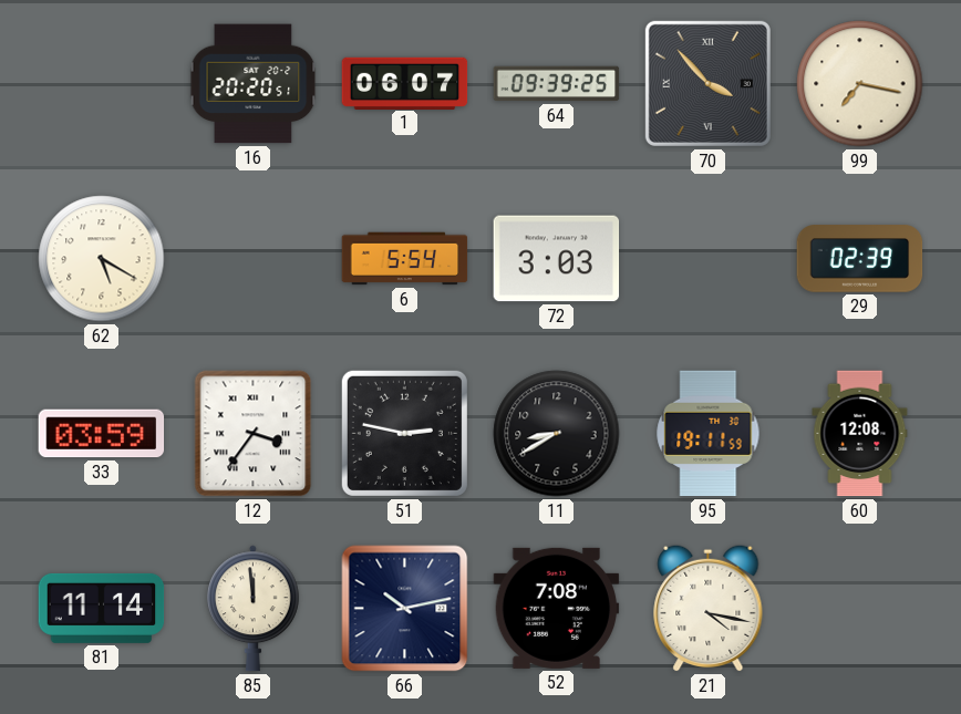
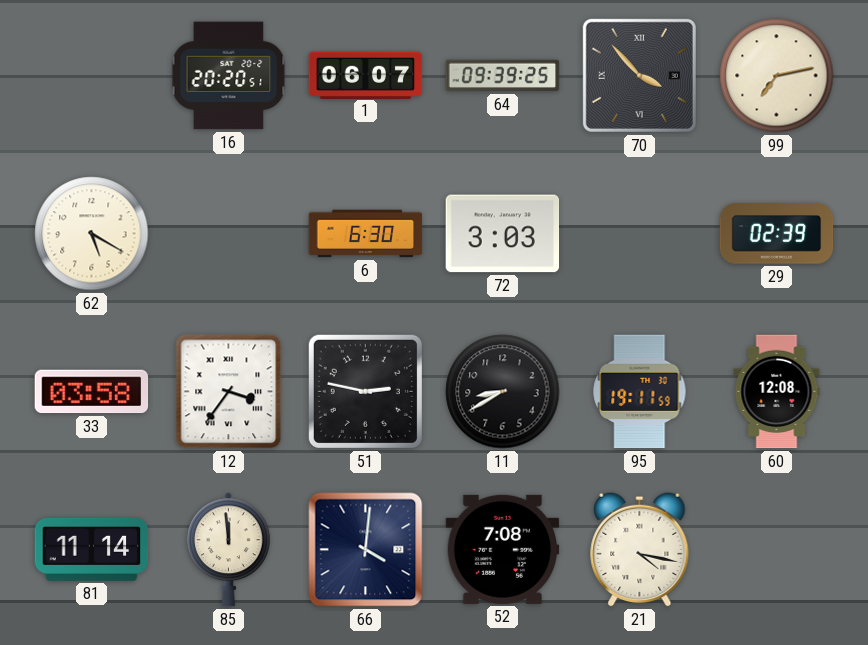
99: 7:17 -> 7:13 (777, 76)
6: 5:54 -> 6:30 (366, 234)
33: 03:59 -> 03:58 (92, 392)
66: 10:13 -> 4:01 (366, 550)
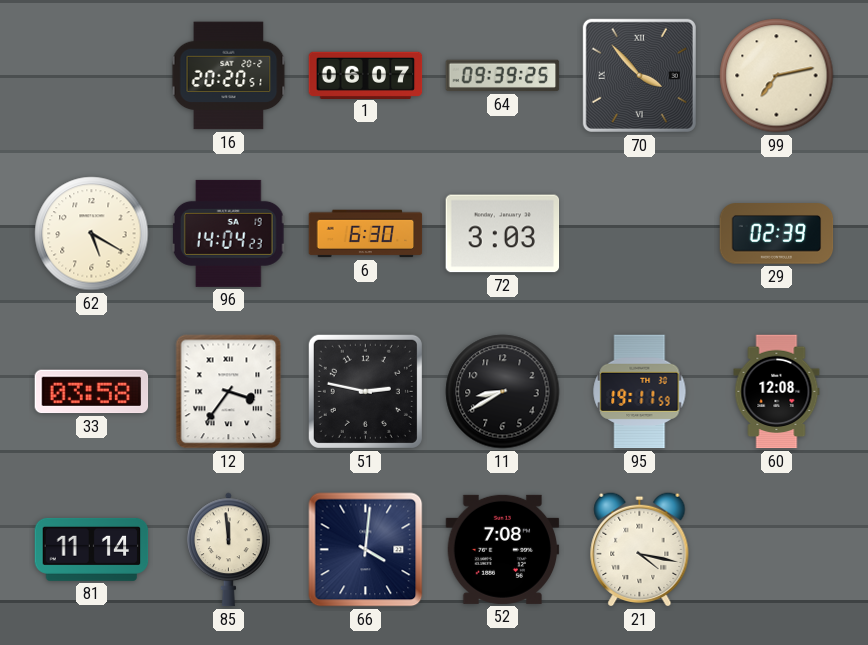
96: none -> 14:04 (228, 233)
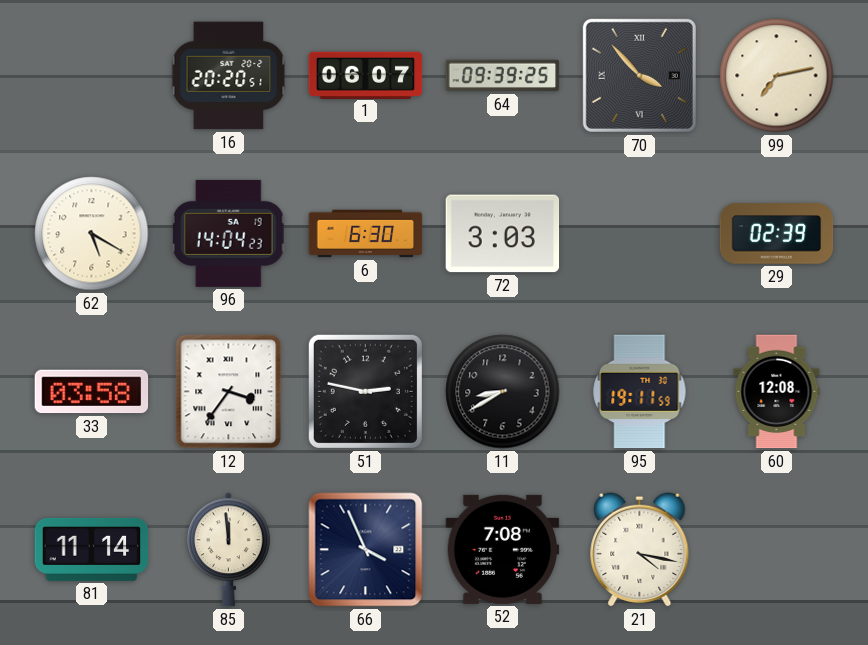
66: 4:01 -> 3:56 (366, 550)
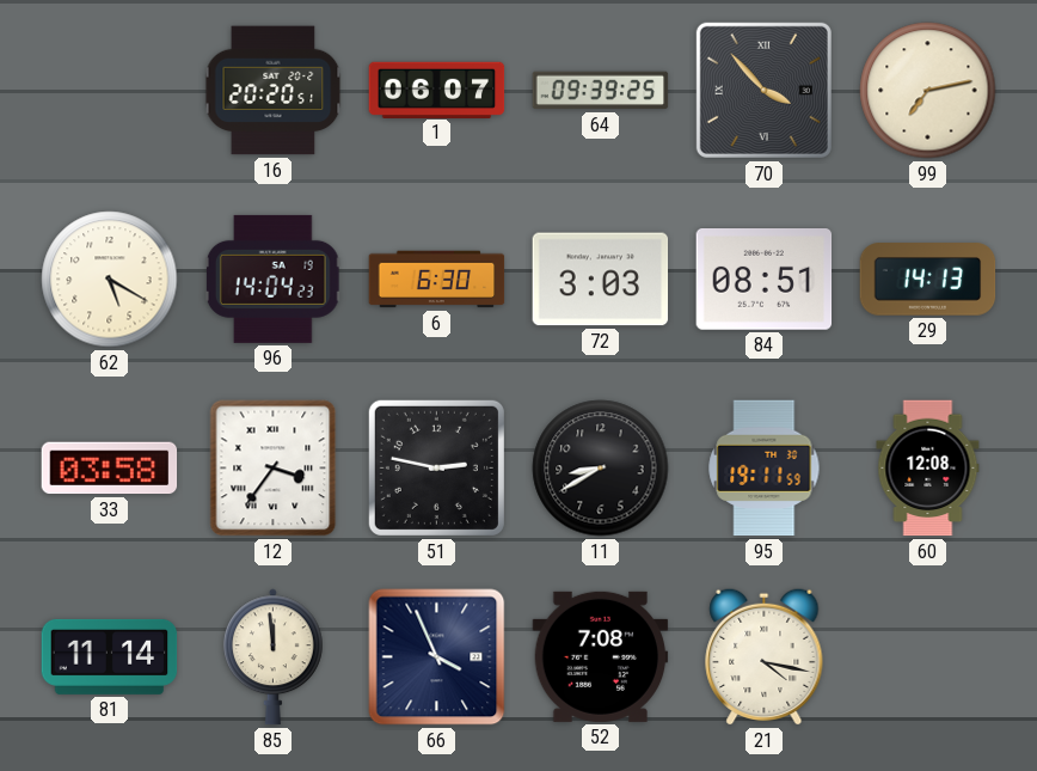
84: none -> 08:51 (765, 280)
29: 02:39 -> 14:13 (928, 280)
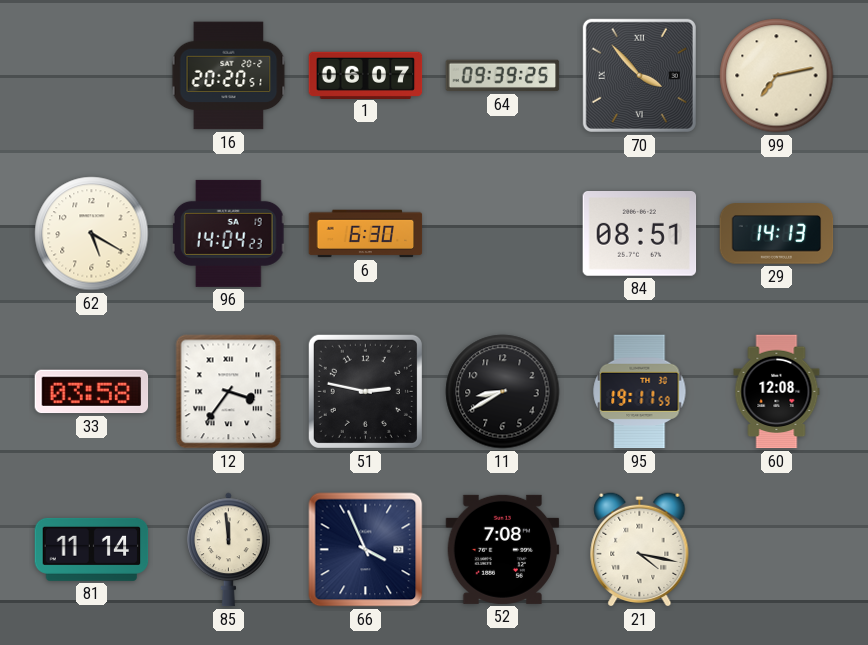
72: 3:03 -> none (601, 280)
